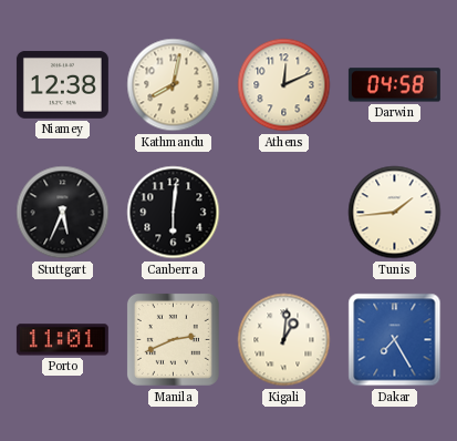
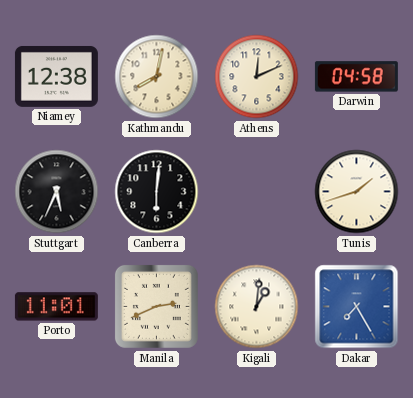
Tunis: 1:44 -> 1:42 (357, 192)
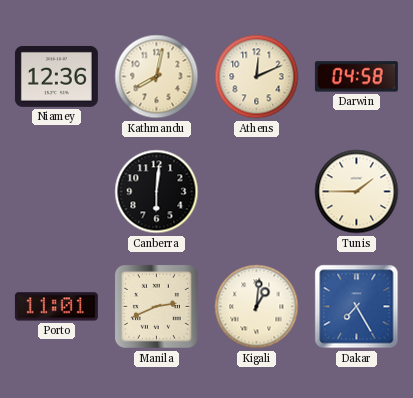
Niamey: 12:38 -> 12:36 (56, 76)
Stuttgart: 5:34 -> none (57, 192)
Tunis: 1:42 -> 1:45 (357, 192)
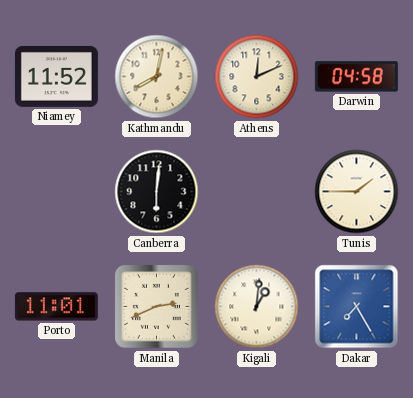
Niamey: 12:36 -> 11:52 (56, 76)
